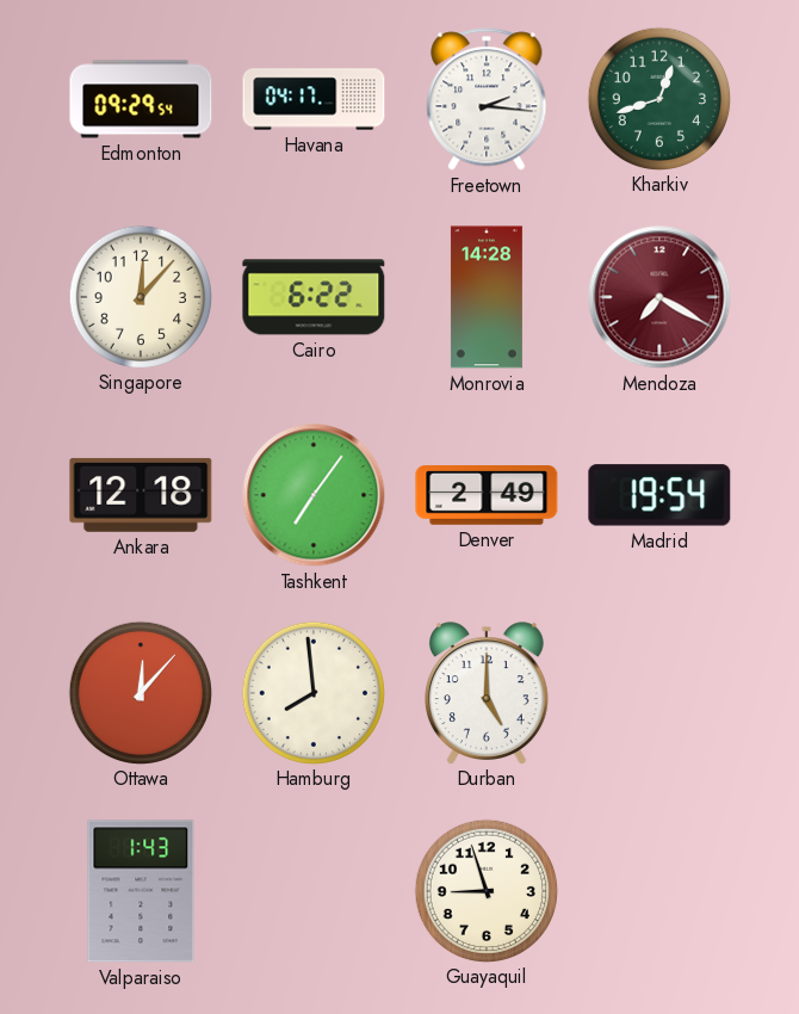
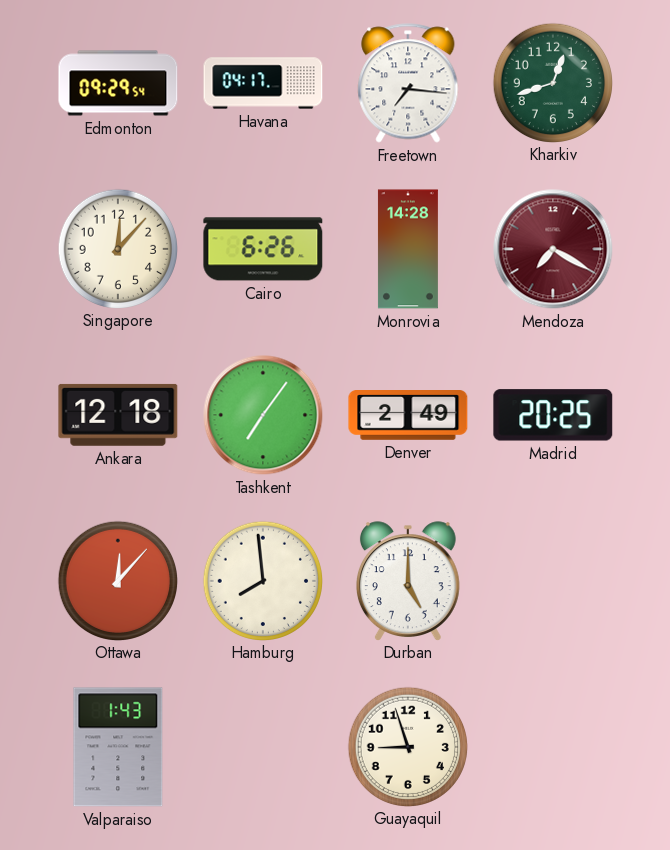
Freetown: 2:16 -> 7:16 (408, 83)
Cairo: 6:22 -> 6:26 (263, 249)
Madrid: 19:54 -> 20:25 (553, 415)
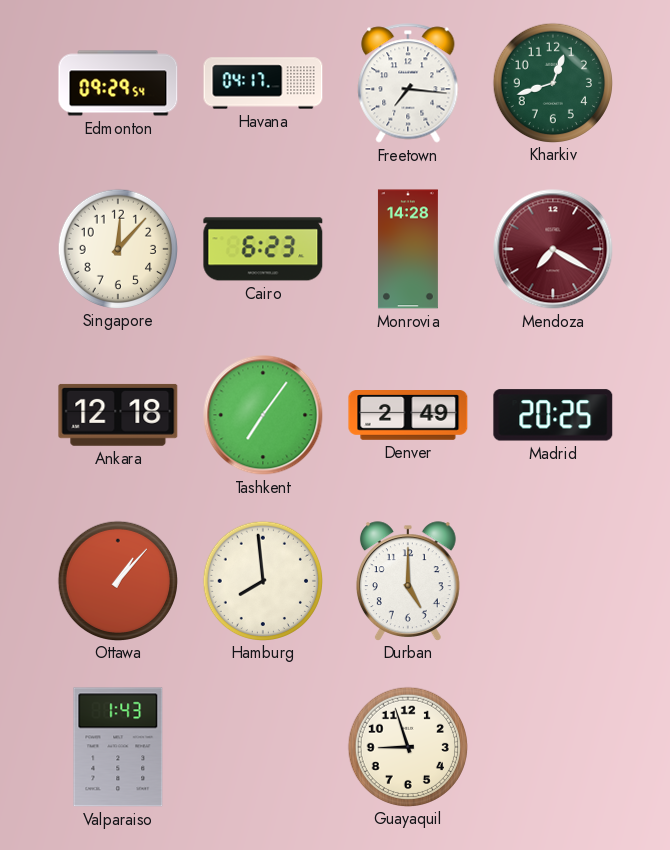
Cairo: 6:26 -> 6:23 (263, 249)
Ottawa: 12:07 -> 1:07 (117, 580)
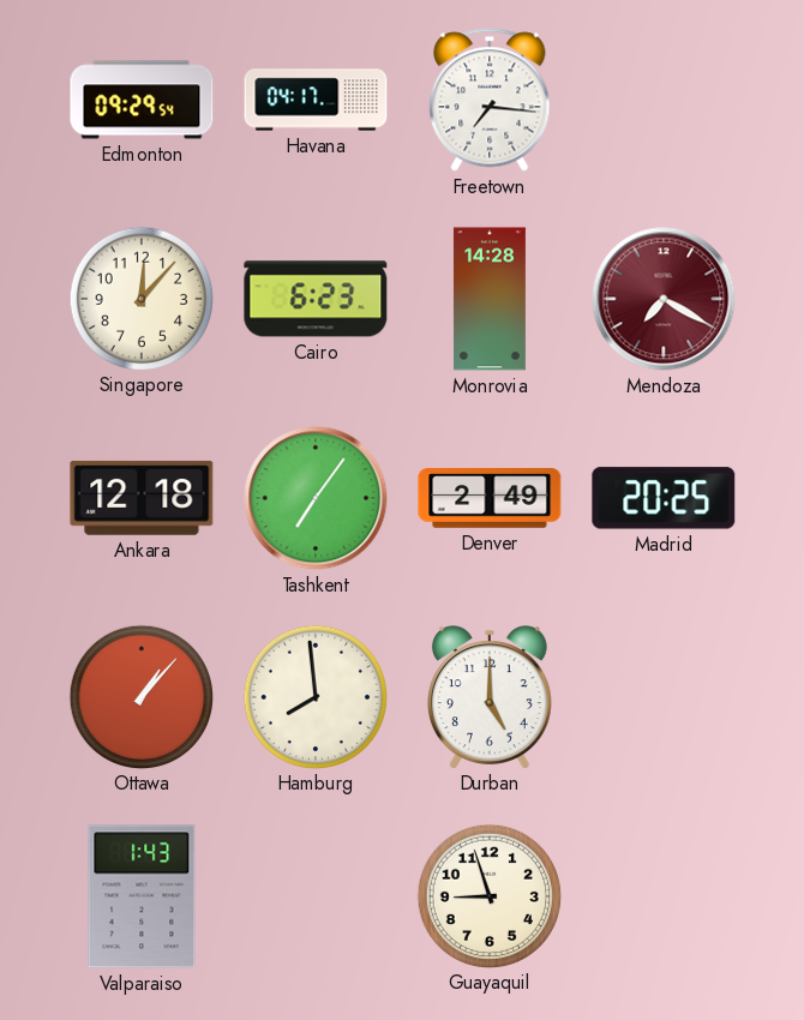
Kharkiv: 12:42 -> none (552, 82)
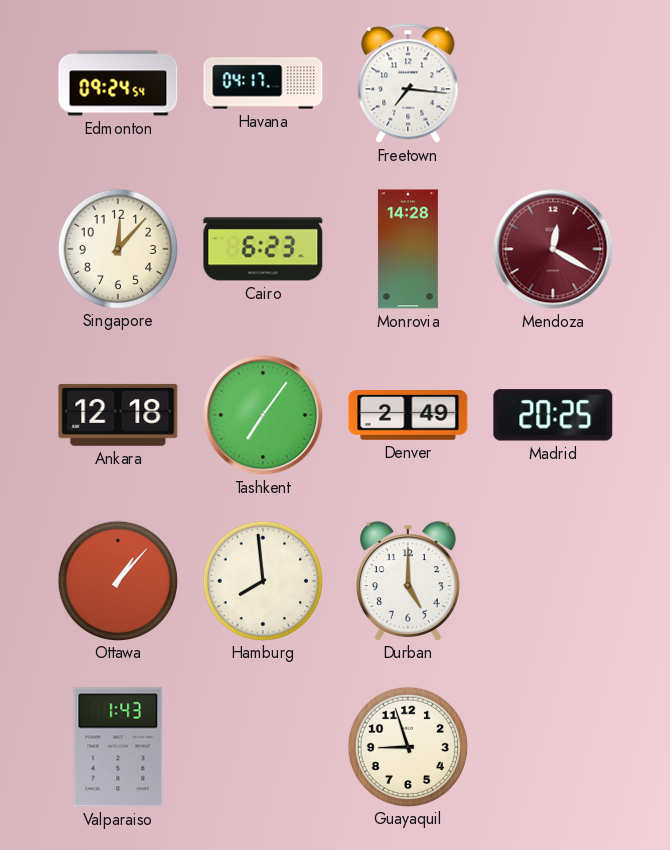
Edmonton: 09:29 -> 09:24 (118, 83)
Mendoza: 7:20 -> 12:20 (553, 249)
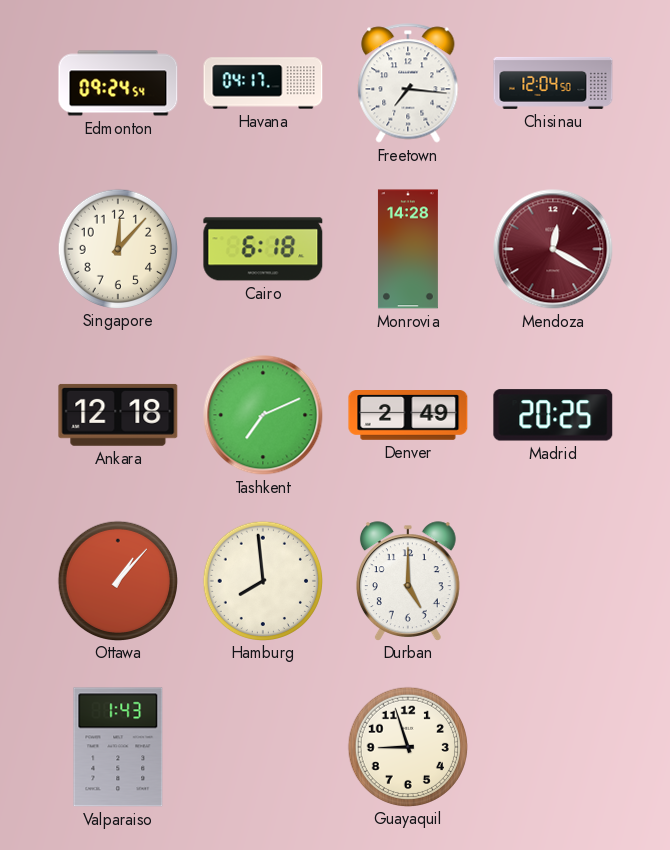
Chisinau: none -> 12:04 (553, 83)
Cairo: 6:23 -> 6:18 (263, 249)
Tashkent: 7:06 -> 7:11 (263, 415)
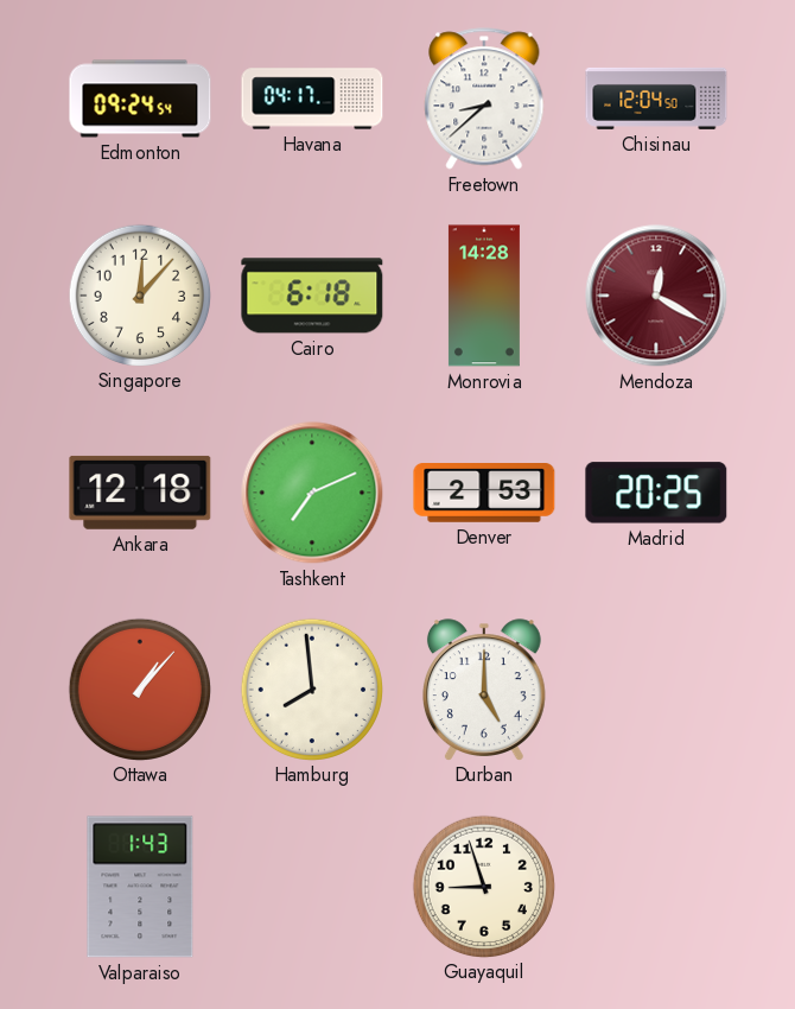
Freetown: 7:16 -> 8:38 (484, 99)
Denver: 2:49 -> 2:53 (484, 494)
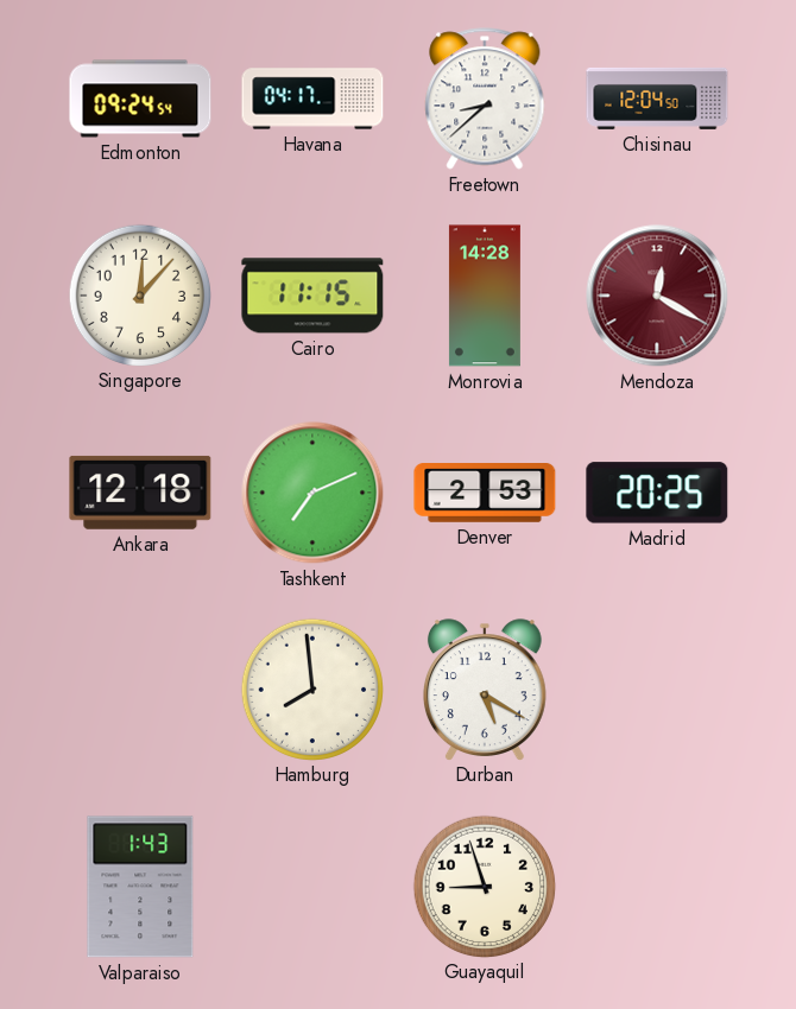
Cairo: 6:18 -> 11:15 (312, 296)
Ottawa: 1:07 -> none (139, 688)
Durban: 5:00 -> 5:20 (485, 690)
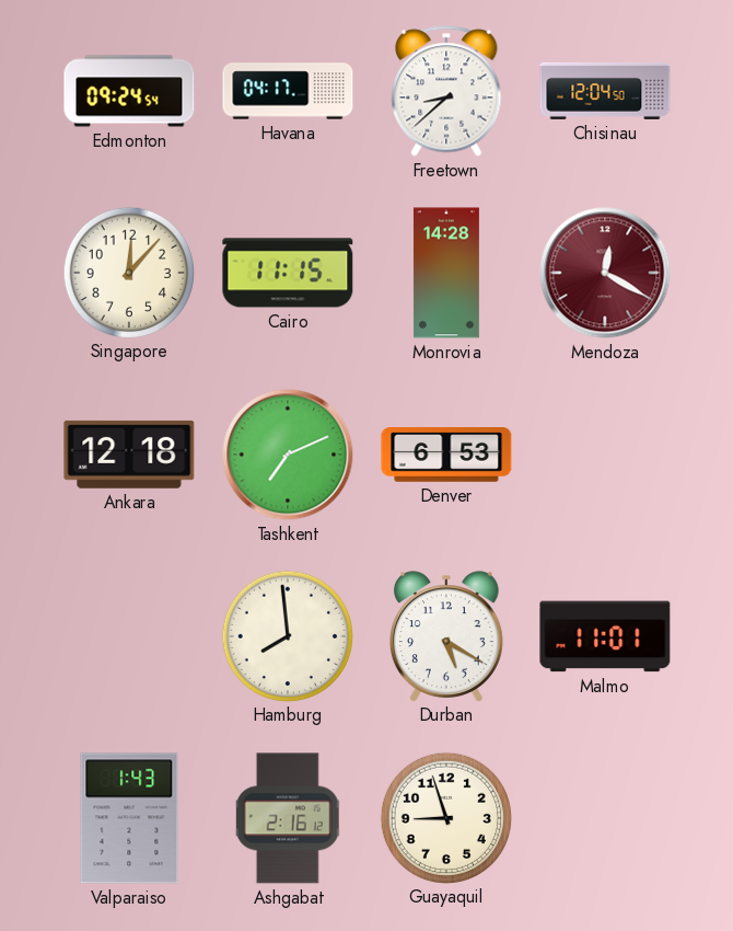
Denver: 2:53 -> 6:53 (446, 456)
Madrid: 20:25 -> none (657, 493)
Malmo: none -> 11:01 (605, 636)
Ashgabat: none -> 2:16 (288, 818)
